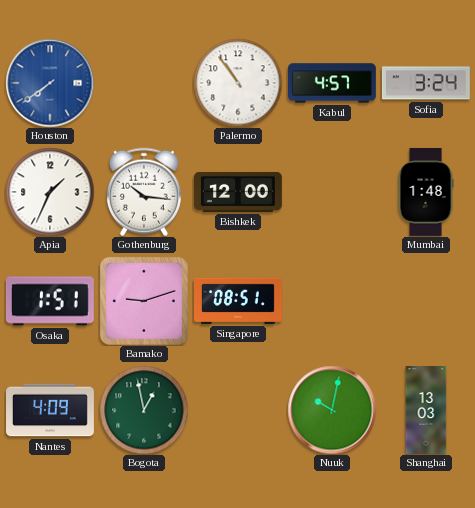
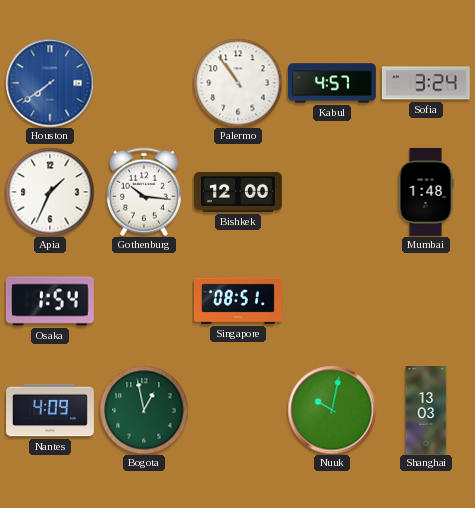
Osaka: 1:51 -> 1:54 (50, 301)
Bamako: 9:12 -> none (144, 301)
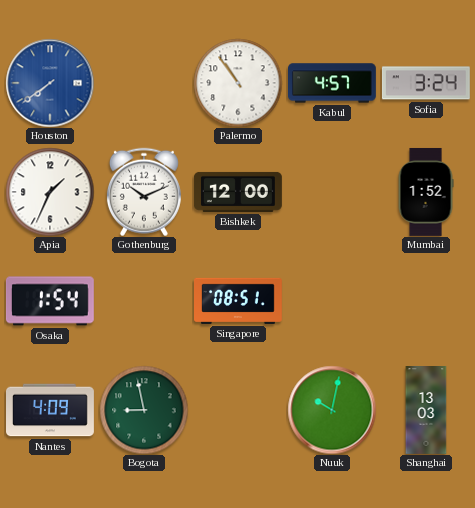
Gothenburg: 10:16 -> 10:11 (144, 192)
Mumbai: 1:48 -> 1:52 (426, 192)
Bogota: 12:58 -> 8:58 (144, 410)
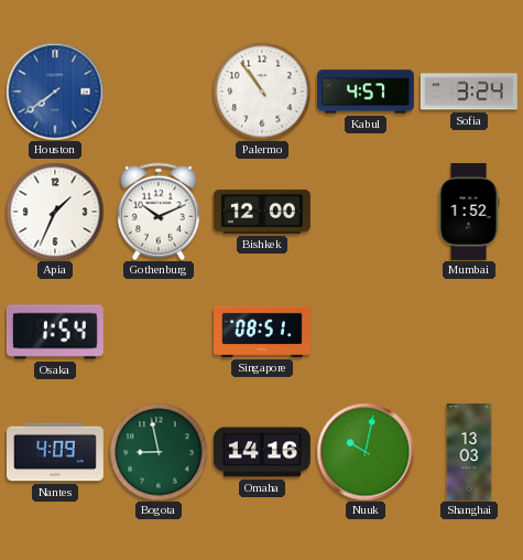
Omaha: none -> 14:16 (262, 452)
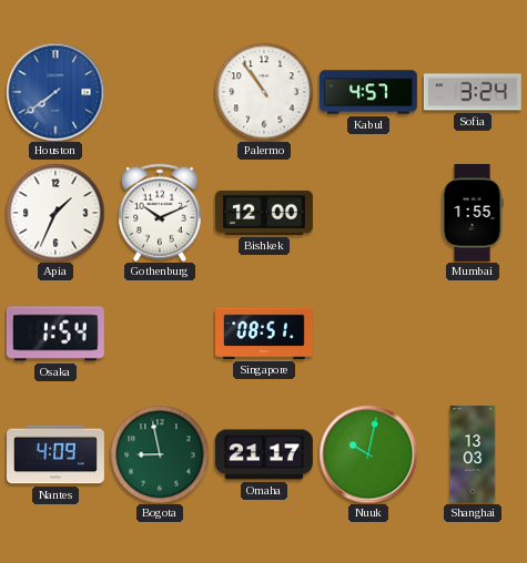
Mumbai: 1:52 -> 1:55 (473, 213)
Omaha: 14:16 -> 21:17 (264, 454)
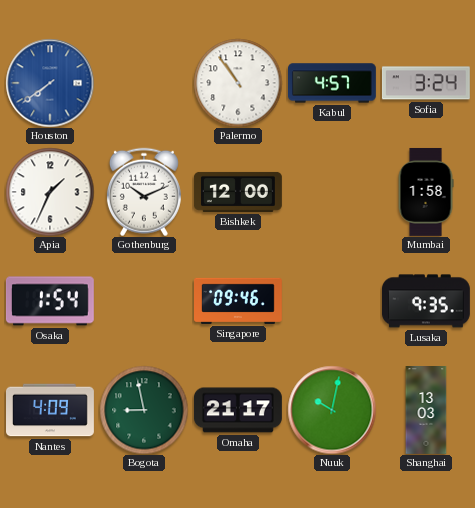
Mumbai: 1:55 -> 1:58 (426, 192)
Singapore: 08:51 -> 09:46 (239, 301)
Lusaka: none -> 9:35 (426, 301)
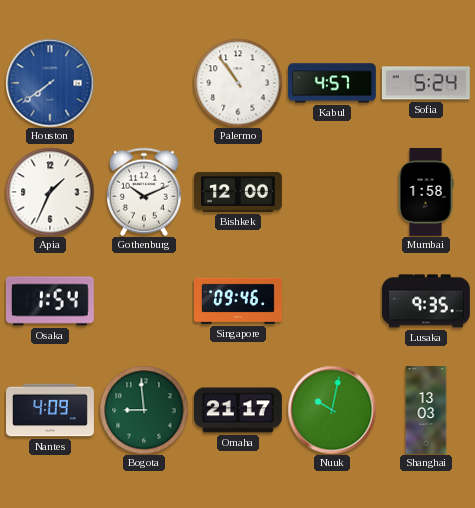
Sofia: 3:24 -> 5:24 (426, 83)
Bogota: 8:58 -> 8:59 (144, 410)
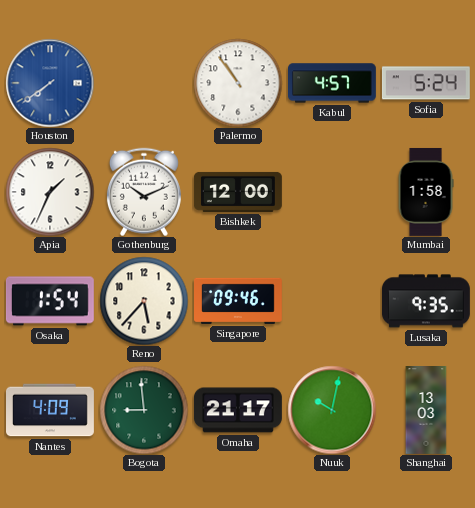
Reno: none -> 5:37 (144, 301)
